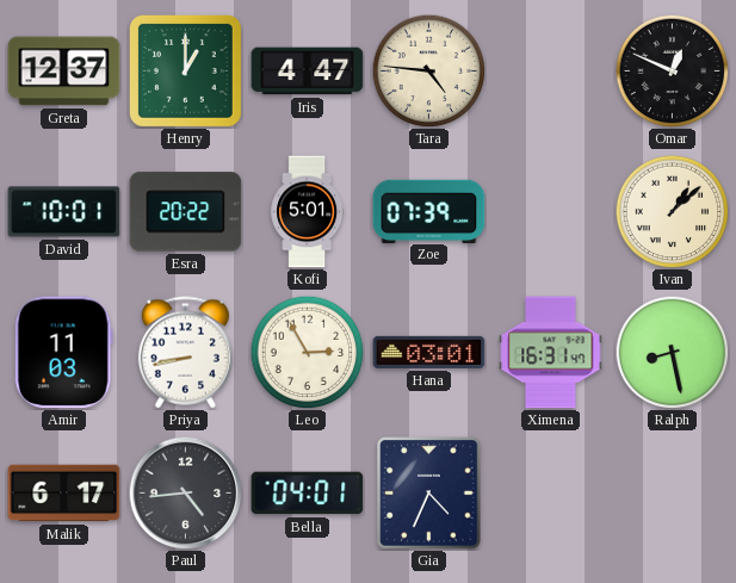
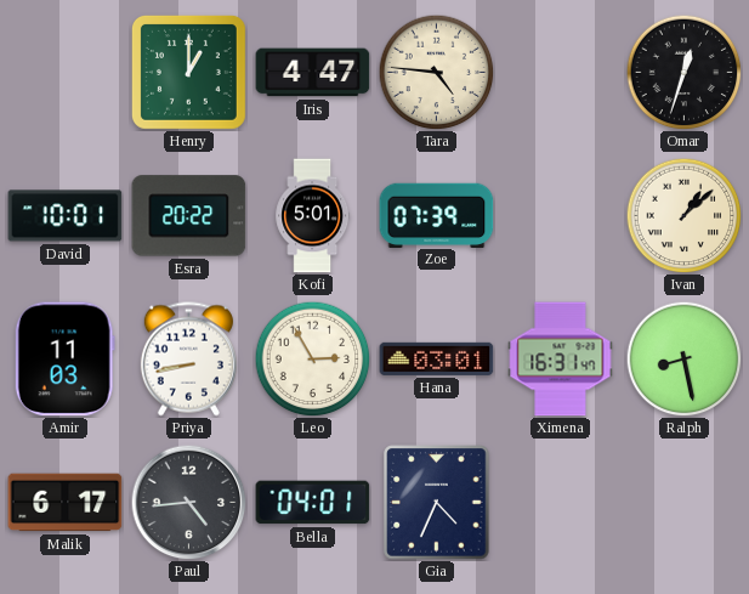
Greta: 12:37 -> none (64, 72)
Omar: 12:49 -> 12:33 (683, 72)
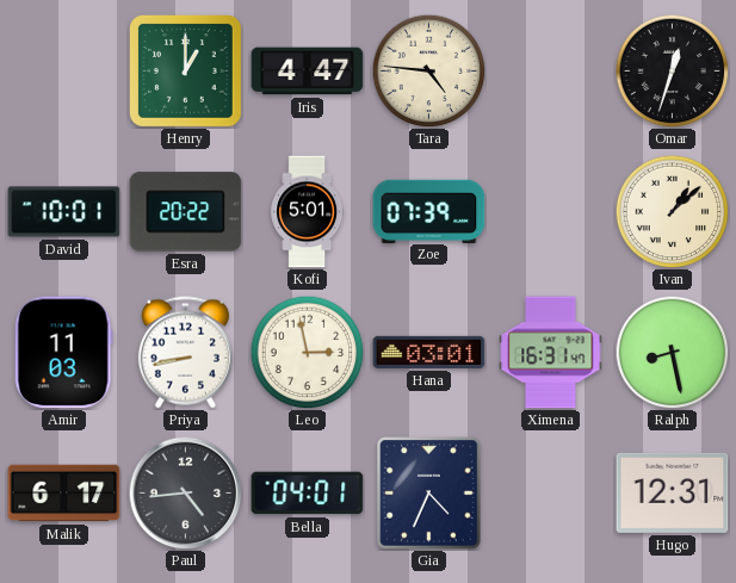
Leo: 2:55 -> 2:58 (307, 352)
Hugo: none -> 12:31 (673, 492)
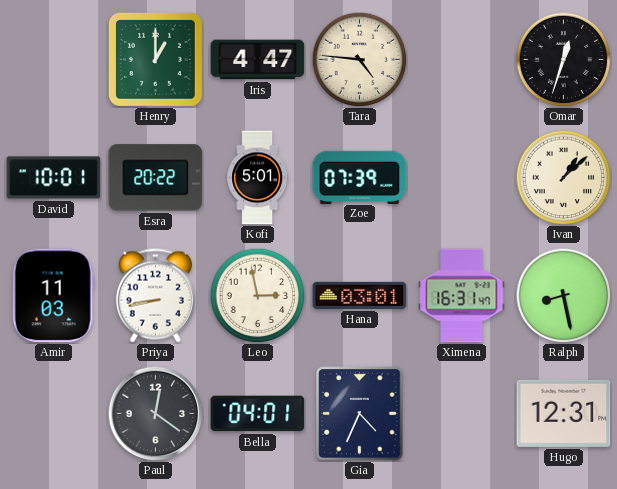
Malik: 6:17 -> none (64, 494)
Paul: 4:44 -> 12:21 (155, 413)
